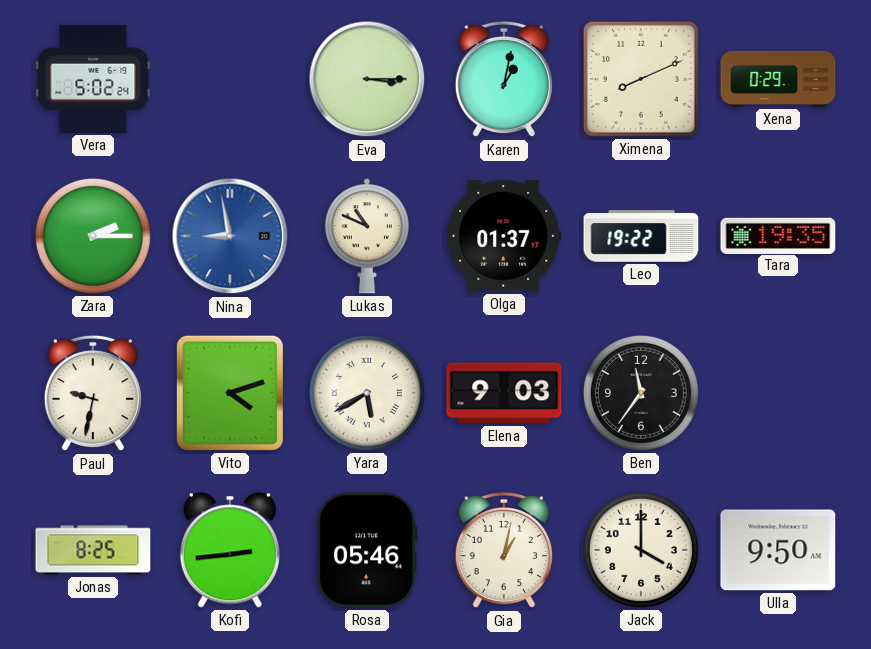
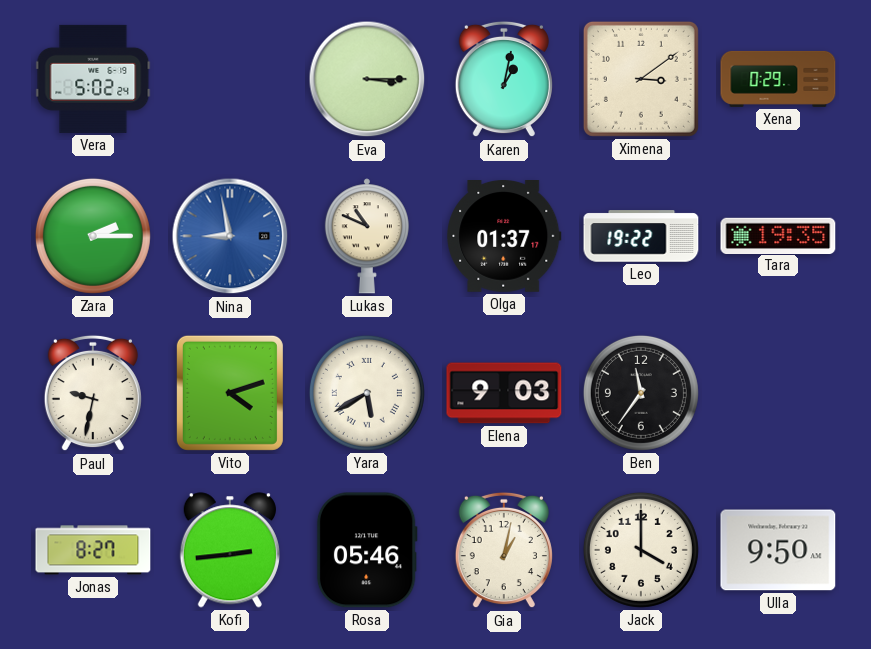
Ximena: 8:11 -> 3:09 (641, 79)
Jonas: 8:25 -> 8:27 (93, 550)
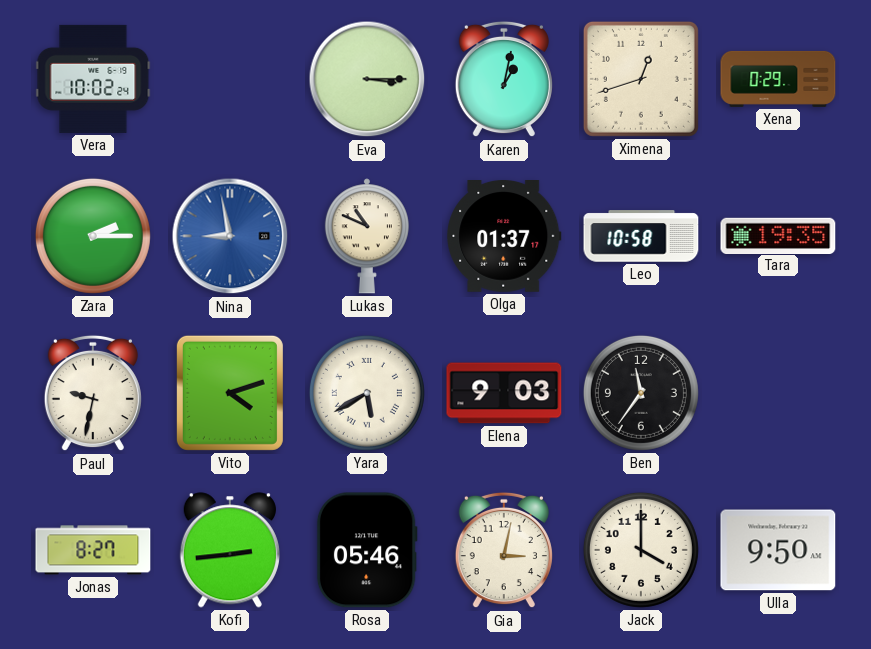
Vera: 5:02 -> 10:02 (93, 79)
Ximena: 3:09 -> 12:42 (641, 79)
Leo: 19:22 -> 10:58 (641, 236)
Gia: 1:02 -> 3:02 (504, 550)
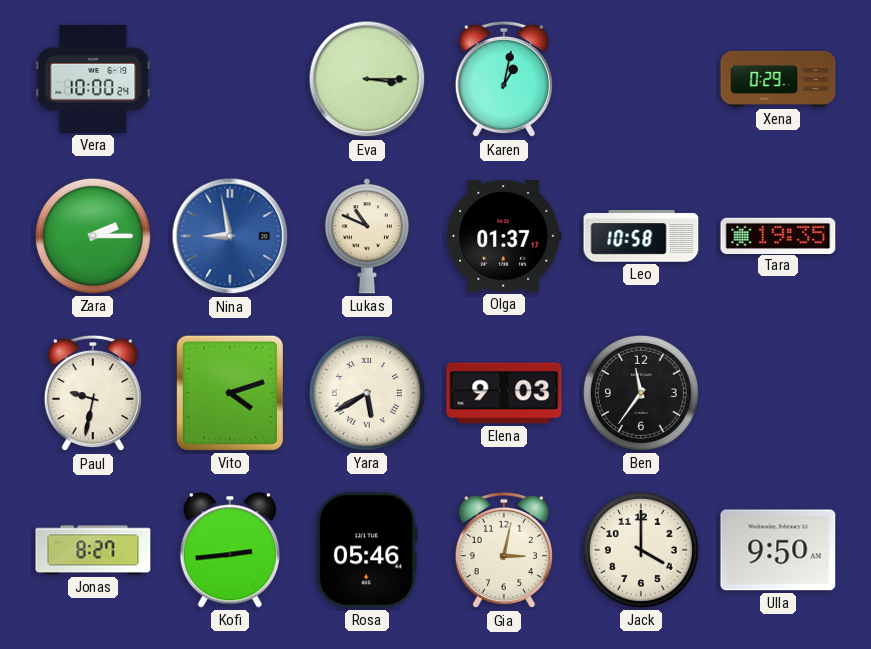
Vera: 10:02 -> 10:00 (93, 79)
Ximena: 12:42 -> none (641, 79)
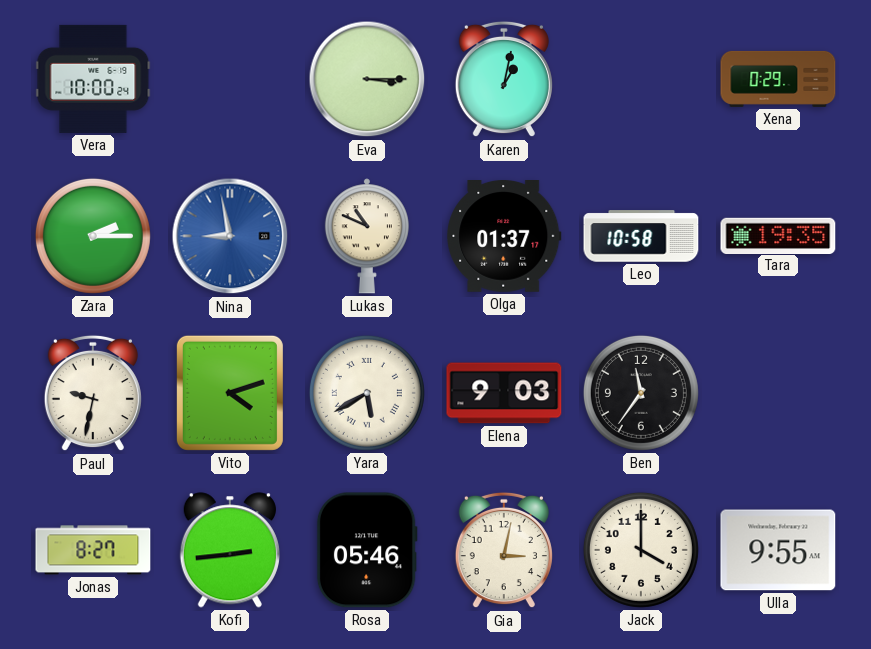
Ulla: 9:50 -> 9:55 (778, 550)
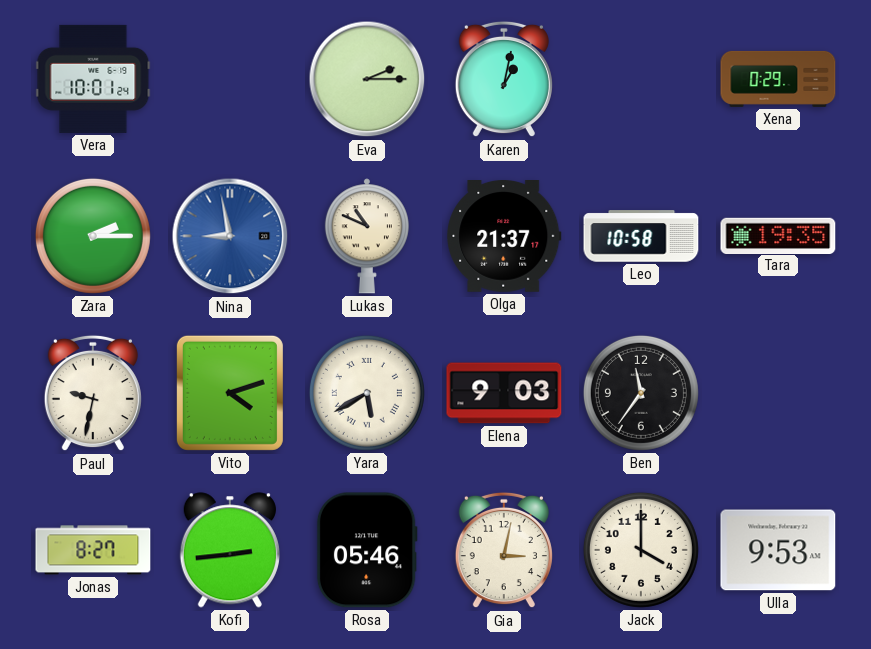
Vera: 10:00 -> 10:01 (93, 79)
Eva: 3:15 -> 2:15 (367, 79)
Olga: 01:37 -> 21:37 (504, 237)
Ulla: 9:55 -> 9:53 (778, 550)
